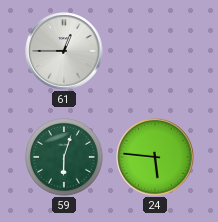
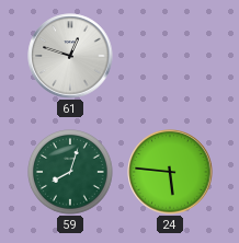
61: 12:45 -> 12:48 (70, 56)
59: 6:03 -> 8:03 (71, 173)
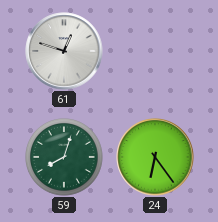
24: 5:46 -> 6:24 (155, 157)
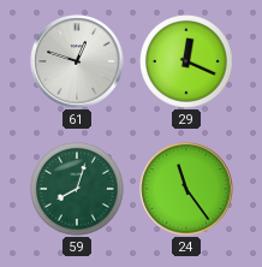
29: none -> 12:19 (187, 63)
24: 6:24 -> 11:24 (186, 189)
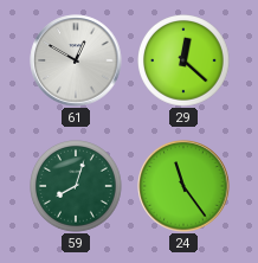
61: 12:48 -> 12:50 (76, 60)
29: 12:19 -> 12:22 (185, 62)
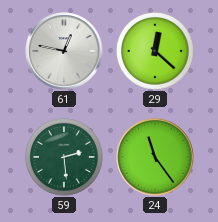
61: 12:50 -> 12:47 (64, 51)
59: 8:03 -> 2:29 (65, 158)
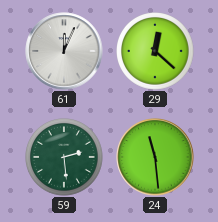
61: 12:47 -> 12:04 (64, 51)
24: 11:24 -> 11:29 (155, 157)
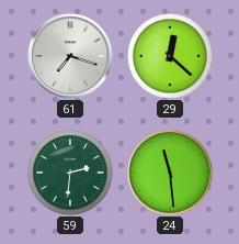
61: 12:04 -> 7:18 (70, 56)
59: 2:29 -> 2:31 (71, 174)
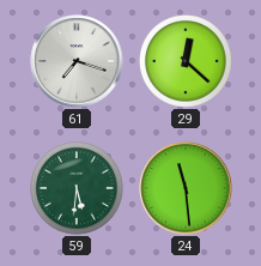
59: 2:31 -> 5:31 (78, 189)
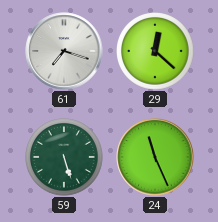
59: 5:31 -> 5:27 (65, 158)
24: 11:29 -> 11:26 (155, 157)
